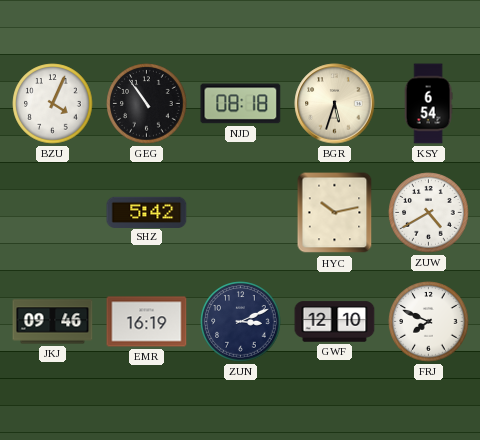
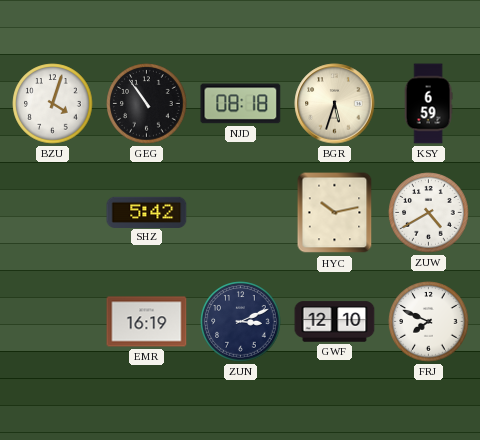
BZU: 4:04 -> 4:03 (53, 104)
KSY: 6:54 -> 6:59 (428, 104)
JKJ: 09:46 -> none (53, 322)
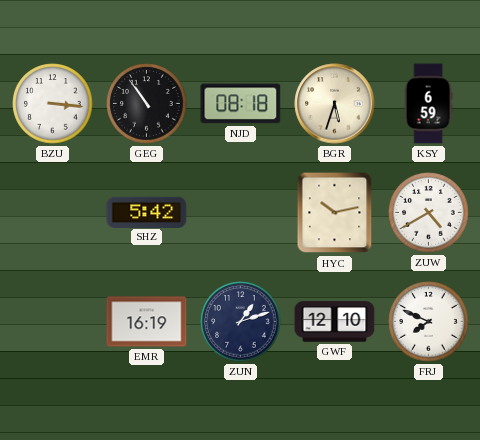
BZU: 4:03 -> 3:16 (53, 104)
ZUN: 3:11 -> 1:12 (241, 322)
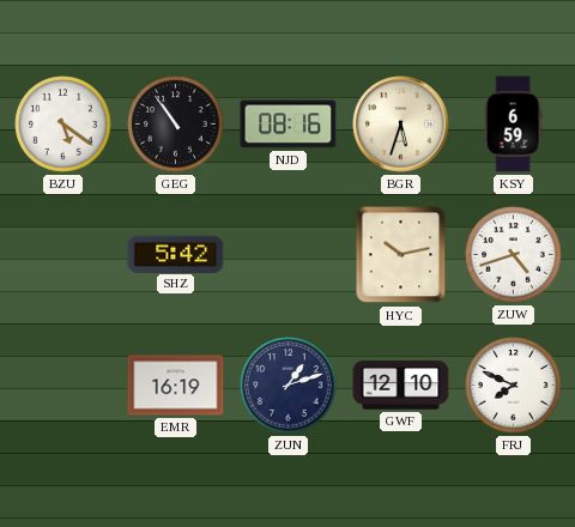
BZU: 3:16 -> 5:21 (63, 125)
NJD: 08:18 -> 08:16 (289, 125)
ZUW: 4:40 -> 4:42 (514, 255)
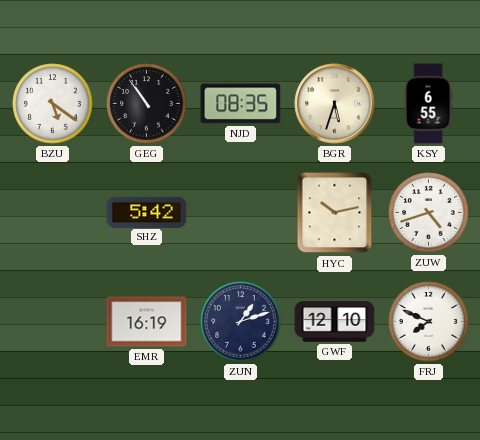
NJD: 08:16 -> 08:35 (241, 104)
KSY: 6:59 -> 6:55 (428, 104)
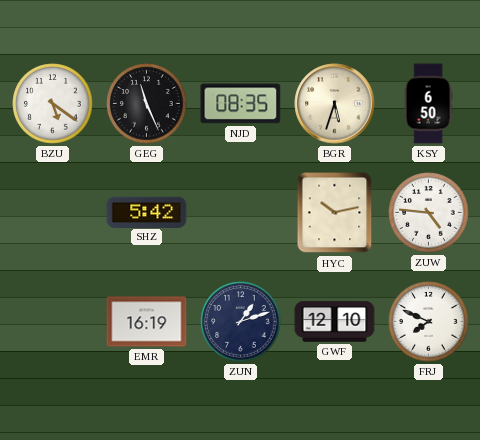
GEG: 10:54 -> 11:26 (147, 104)
KSY: 6:55 -> 6:50 (428, 104)
ZUW: 4:42 -> 4:46 (429, 213)
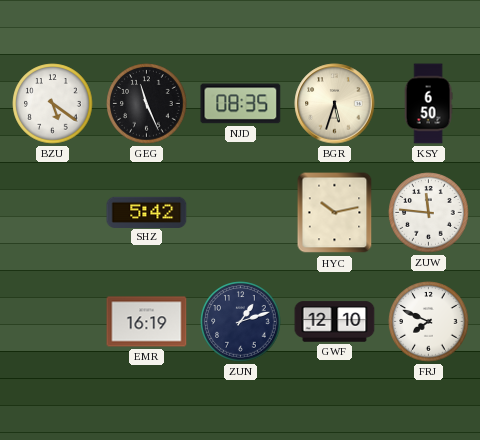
ZUW: 4:46 -> 11:46 (429, 213)
